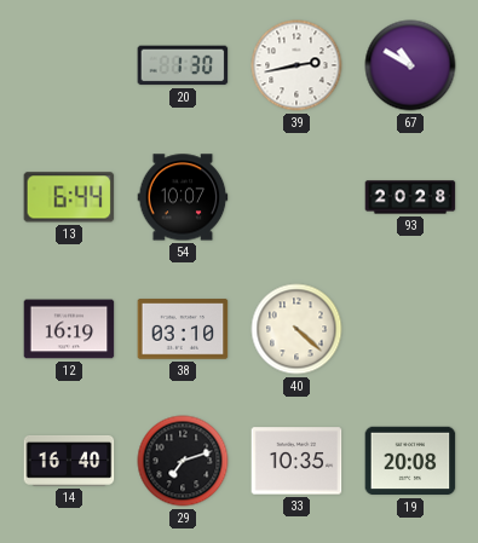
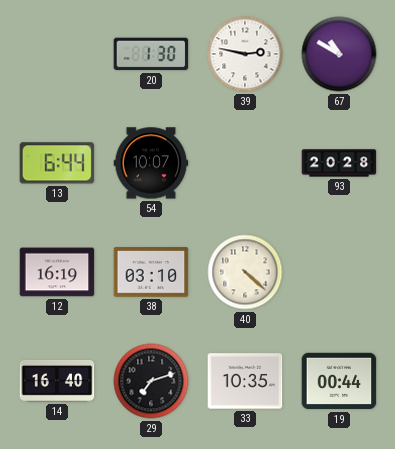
39: 2:43 -> 2:47 (245, 54)
19: 20:08 -> 00:44 (339, 381)
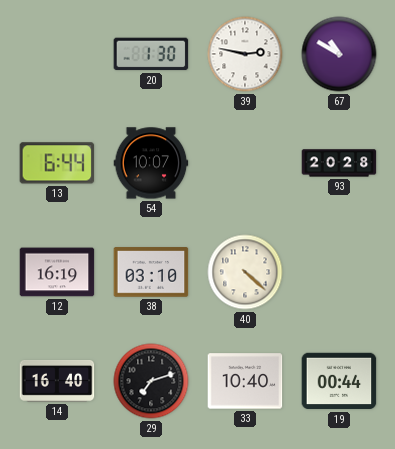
33: 10:35 -> 10:40 (245, 381)
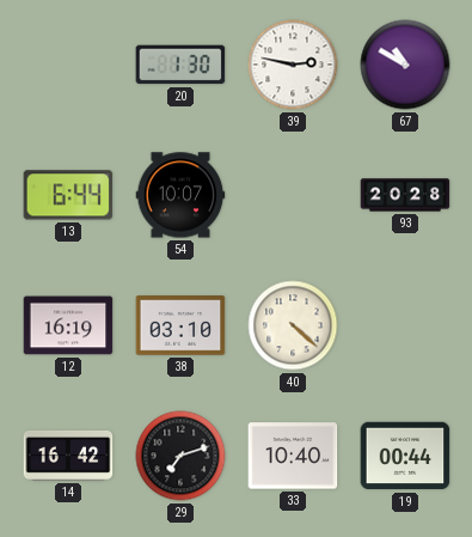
14: 16:40 -> 16:42 (68, 457)
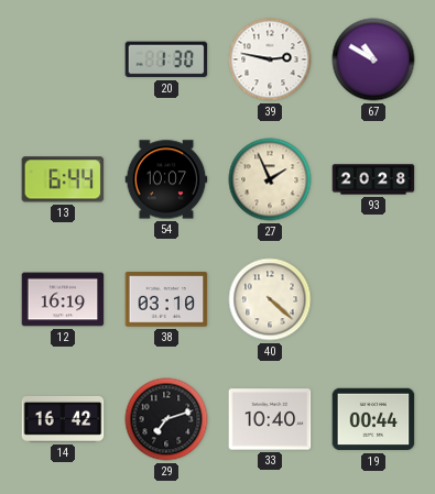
27: none -> 1:56 (270, 179)
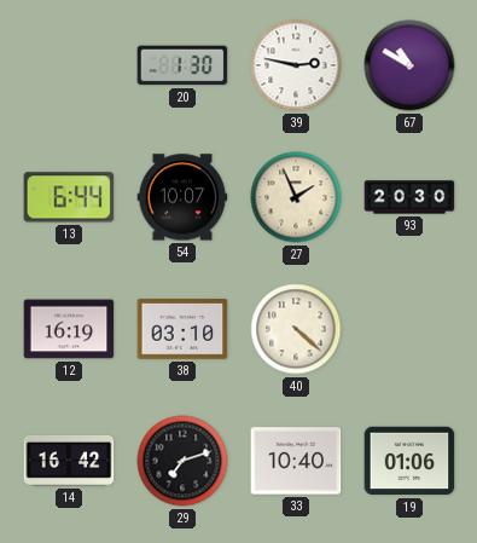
93: 20:28 -> 20:30 (409, 197)
19: 00:44 -> 01:06 (409, 461)
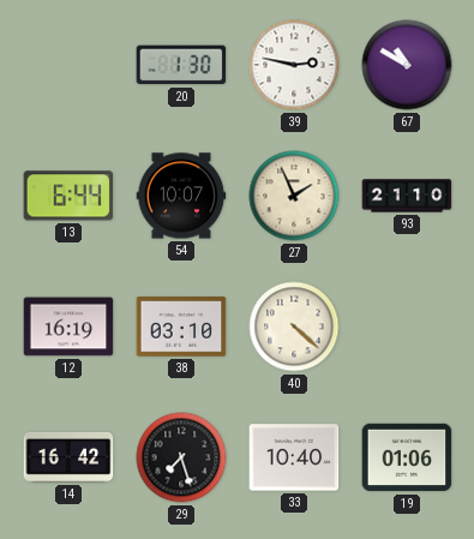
93: 20:30 -> 21:10 (407, 196)
29: 7:12 -> 7:27 (181, 457)
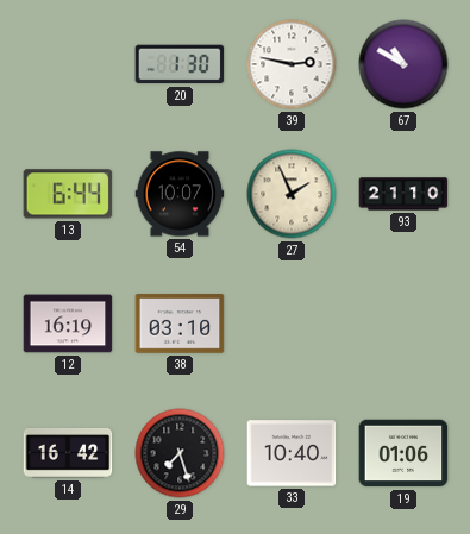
40: 4:22 -> none (294, 327)
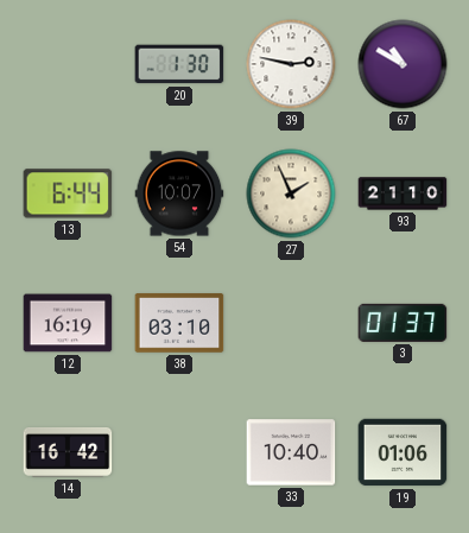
3: none -> 01:37 (403, 323)
29: 7:27 -> none (180, 453)
